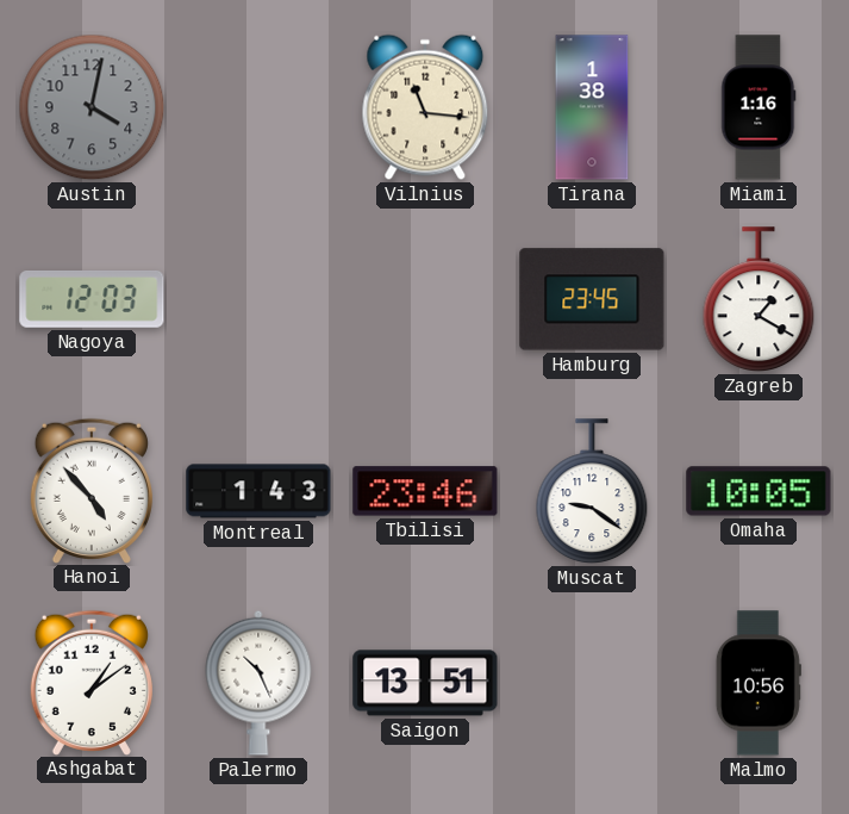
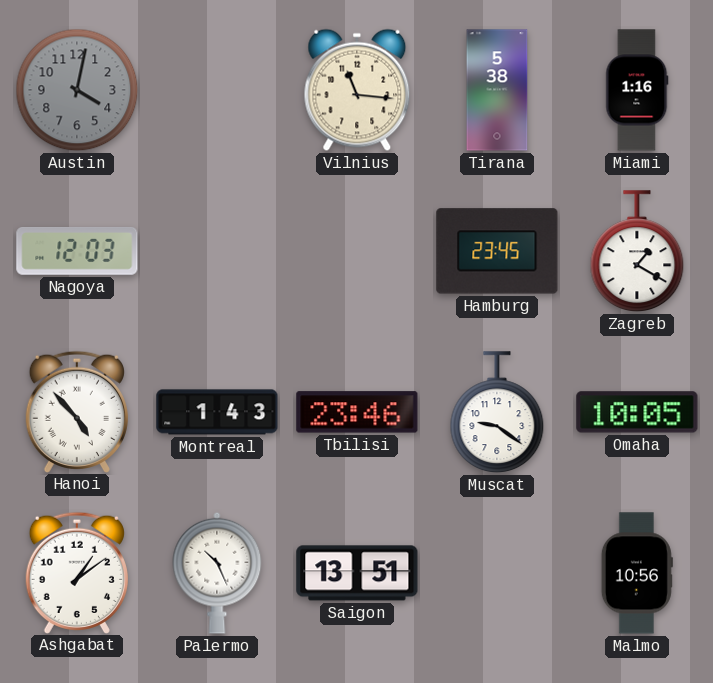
Tirana: 1:38 -> 5:38 (497, 90)
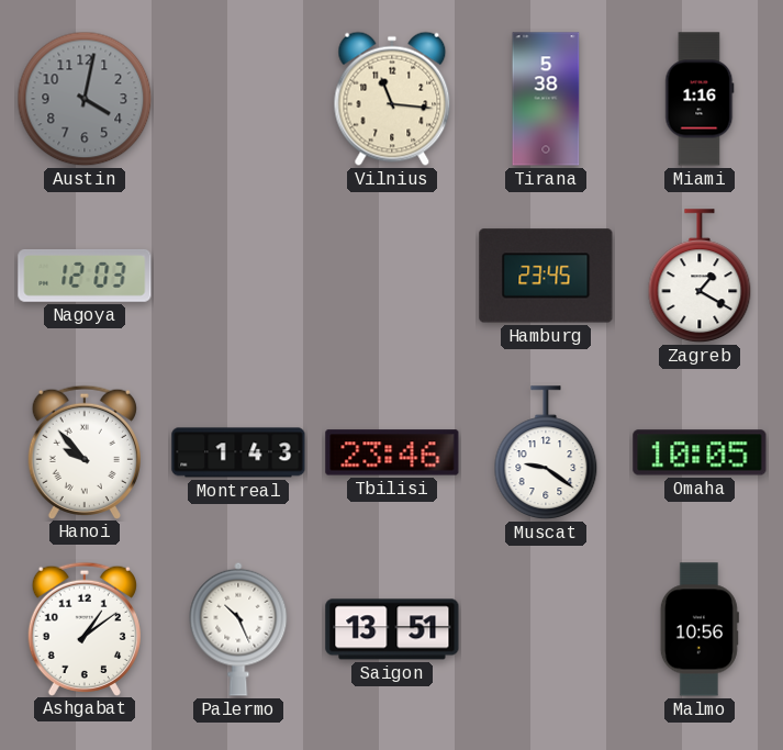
Hanoi: 4:53 -> 9:53 (85, 451)
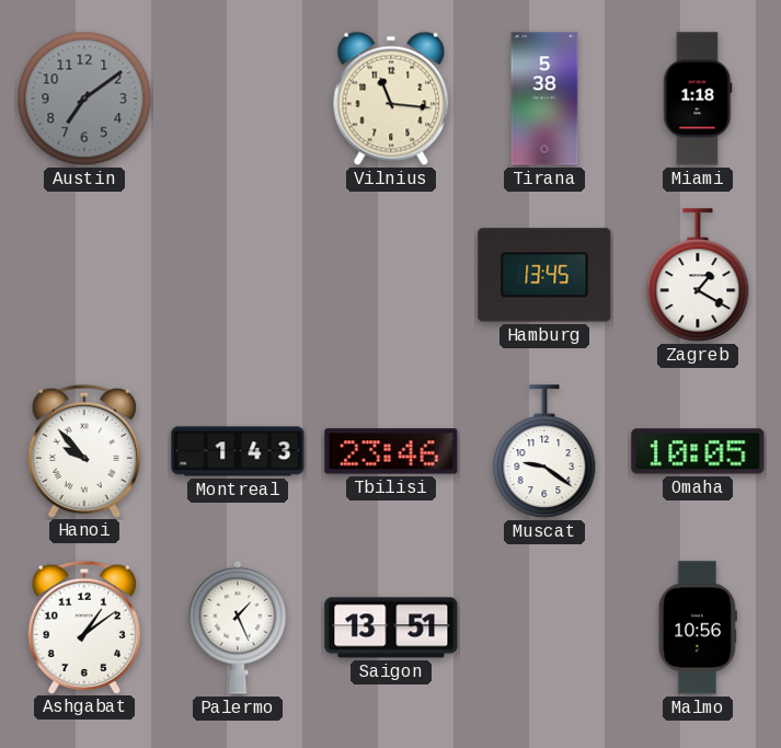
Austin: 4:02 -> 7:09 (84, 99)
Miami: 1:16 -> 1:18 (698, 99)
Nagoya: 12:03 -> none (85, 277)
Hamburg: 23:45 -> 13:45 (544, 275)
Palermo: 10:26 -> 1:26 (238, 628)
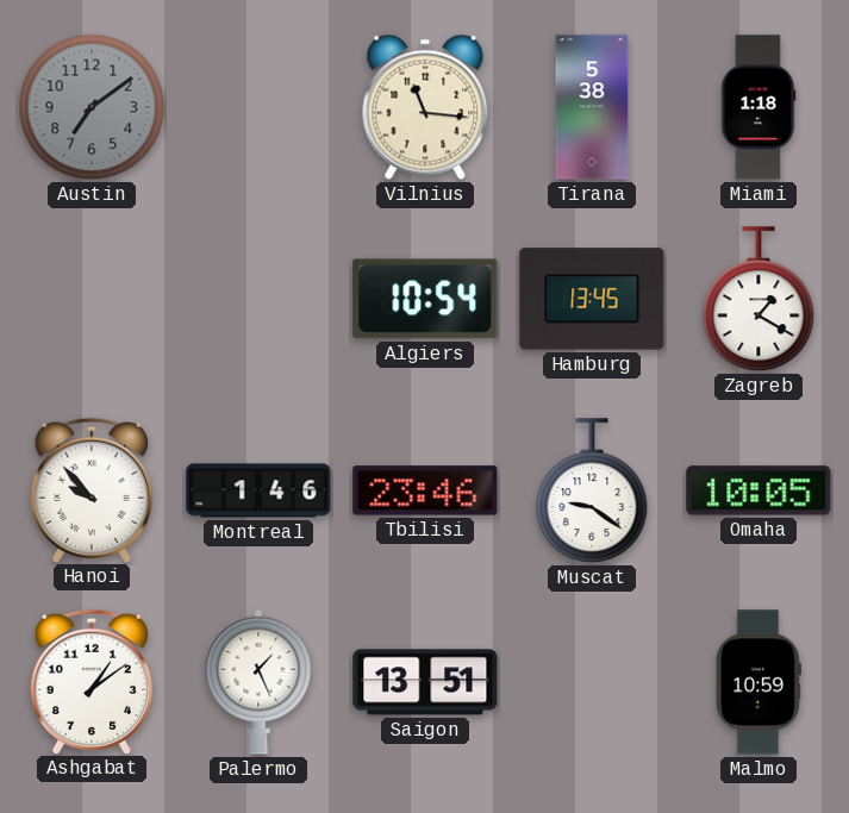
Algiers: none -> 10:54 (425, 299)
Montreal: 1:43 -> 1:46 (258, 490)
Malmo: 10:56 -> 10:59 (759, 682)
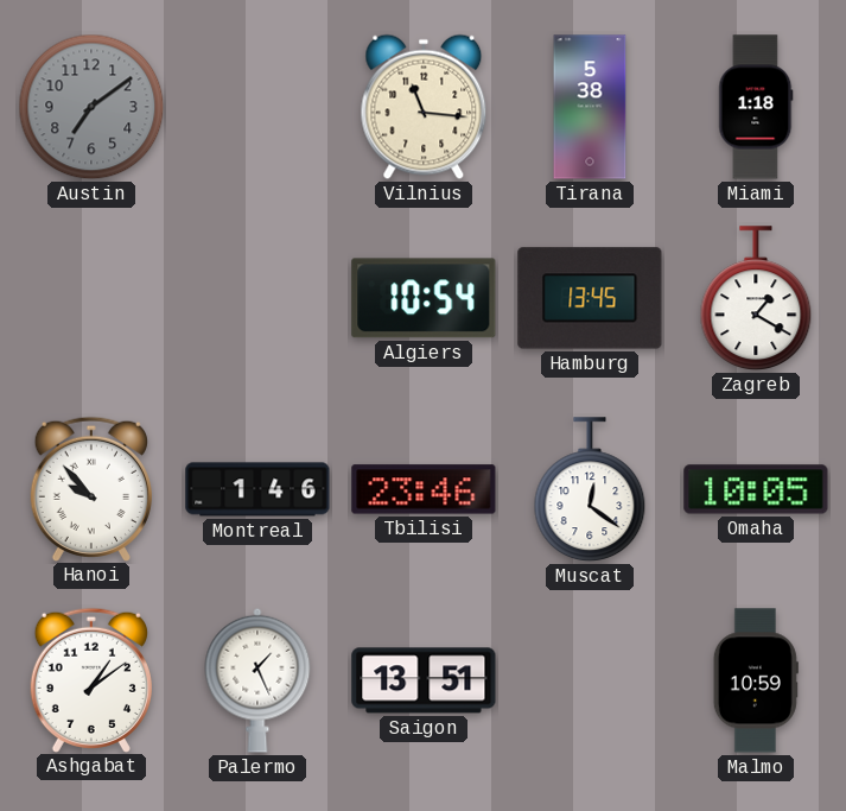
Muscat: 9:21 -> 12:21 (590, 490)
